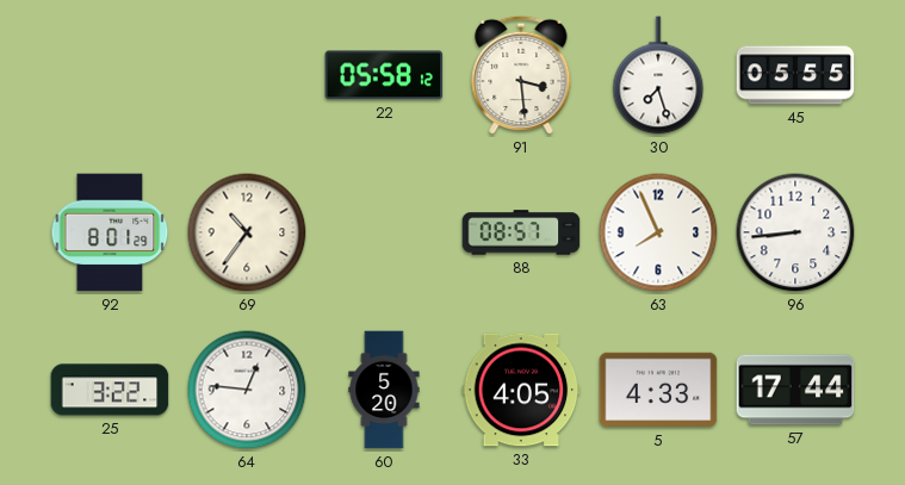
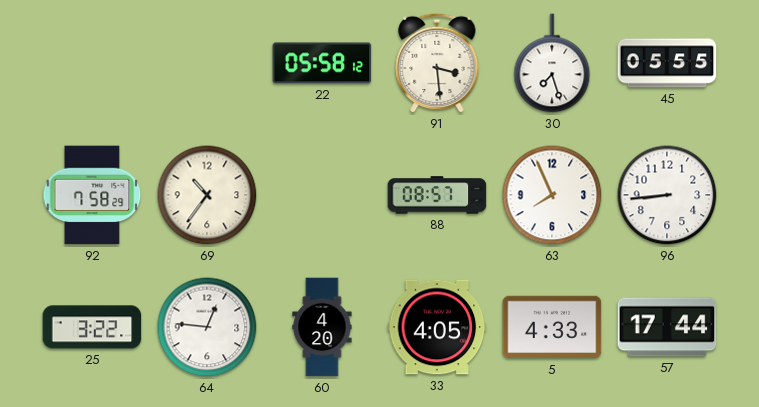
92: 8:01 -> 7:58 (92, 195)
60: 5:20 -> 4:20 (322, 327)
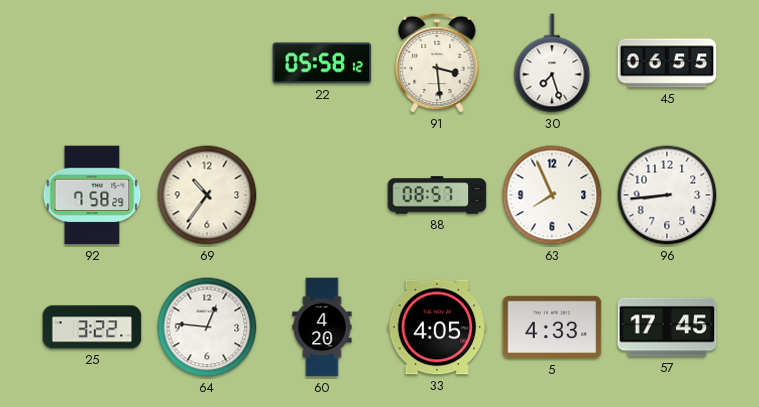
45: 05:55 -> 06:55 (667, 63)
57: 17:44 -> 17:45 (667, 327)
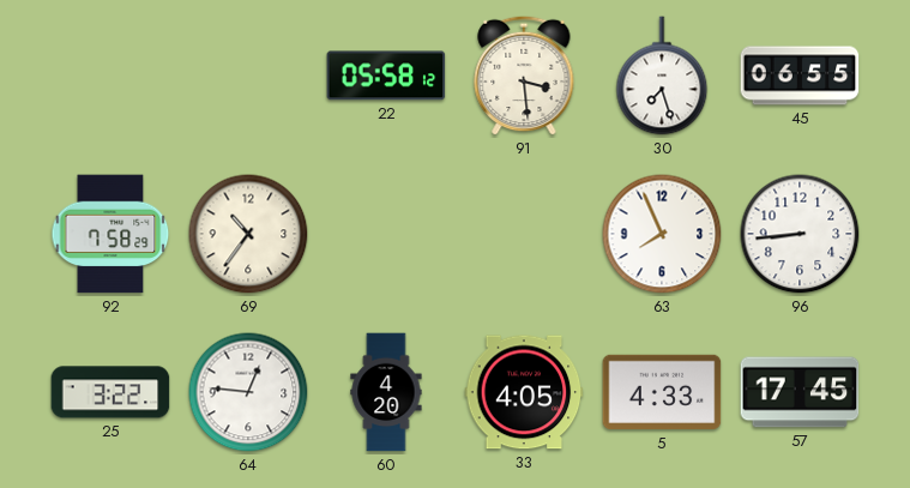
88: 08:57 -> none (437, 195)
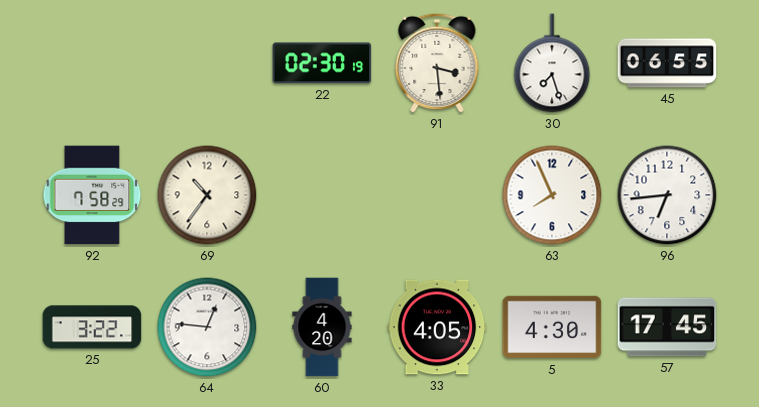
22: 05:58 -> 02:30 (322, 63)
96: 8:44 -> 6:44 (667, 195)
5: 4:33 -> 4:30 (552, 327)
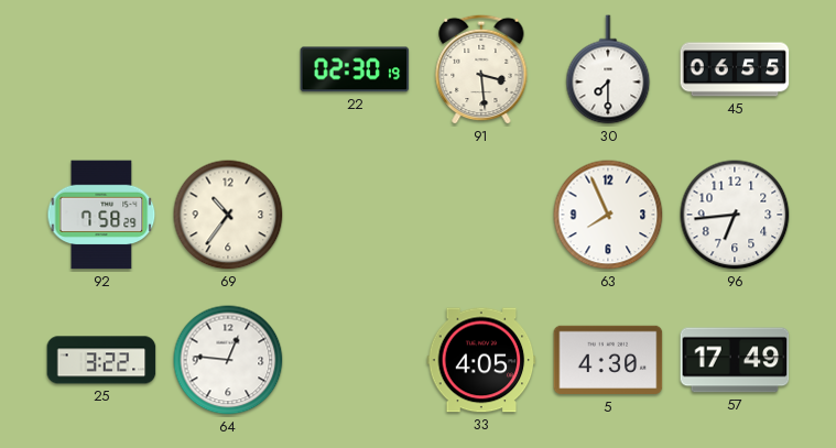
30: 7:27 -> 7:30 (608, 69)
60: 4:20 -> none (322, 327)
57: 17:45 -> 17:49 (735, 360)
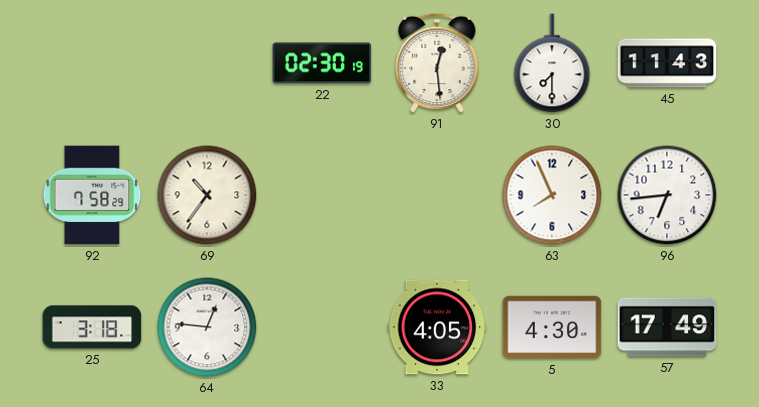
91: 3:29 -> 12:29 (437, 63)
45: 06:55 -> 11:43 (667, 63)
25: 3:22 -> 3:18 (92, 327)
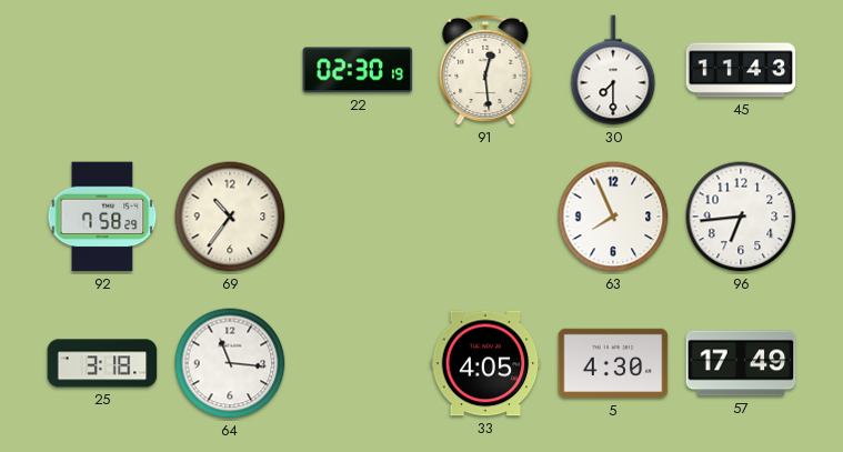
64: 12:46 -> 11:16 (230, 363)
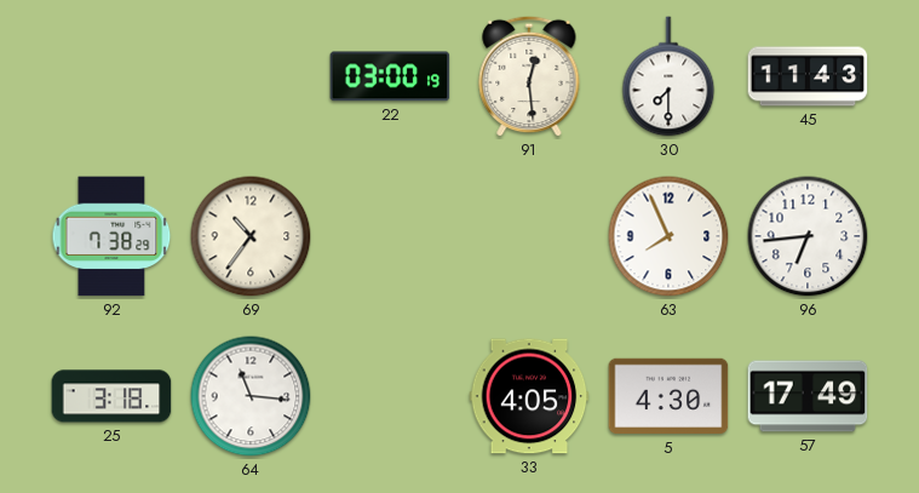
22: 02:30 -> 03:00 (390, 76)
92: 7:58 -> 7:38 (111, 236)
